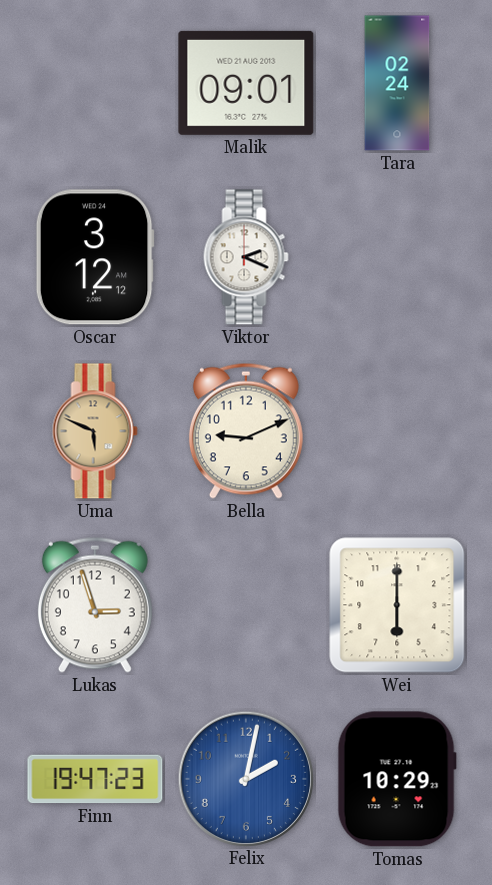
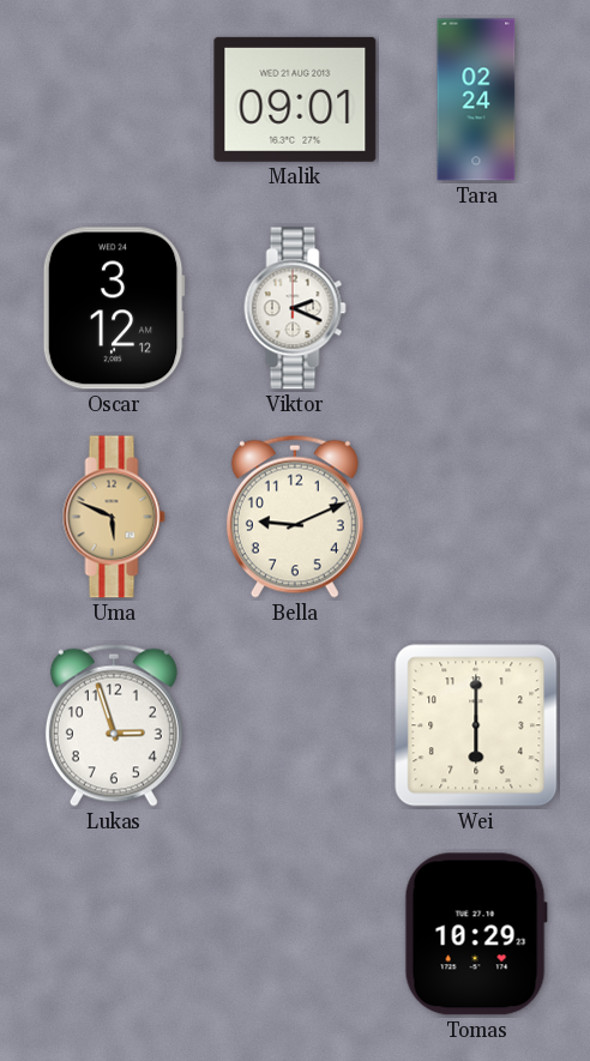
Finn: 19:47 -> none (95, 779)
Felix: 2:02 -> none (245, 778)
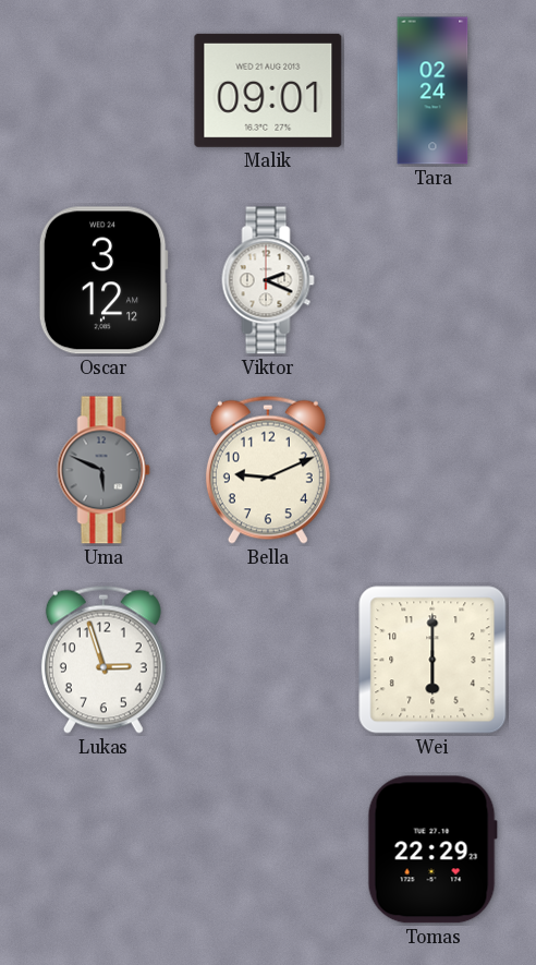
Uma dial: champagne -> grey (103, 470)
Tomas: 10:29 -> 22:29 (433, 849)
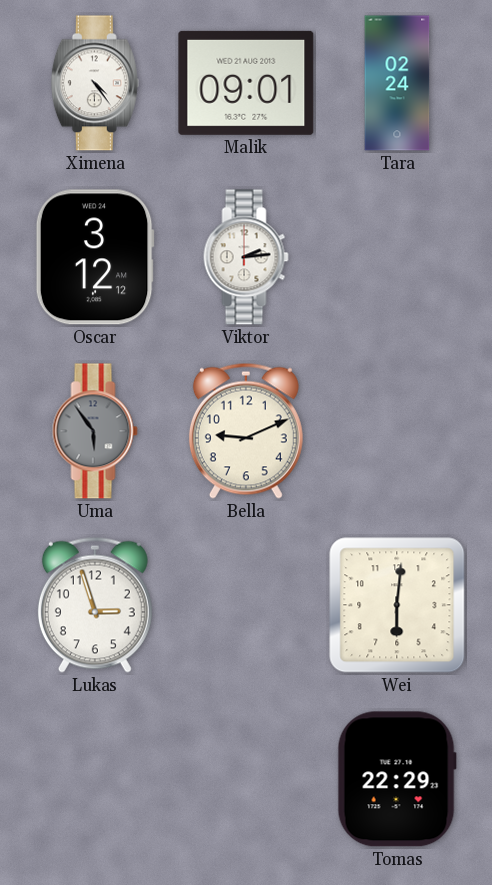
Ximena: none -> 4:24 (95, 83)
Viktor: 2:19 -> 2:14 (246, 257)
Uma: 5:49 -> 5:54 (95, 431)
Wei: 6:00 -> 6:01 (397, 605)
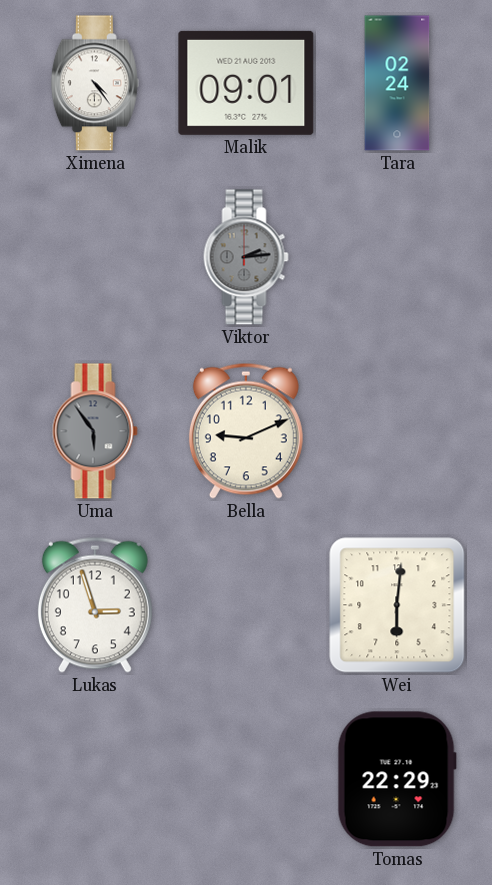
Oscar: 3:12 -> none (95, 257)
Viktor dial: white -> grey (246, 257)
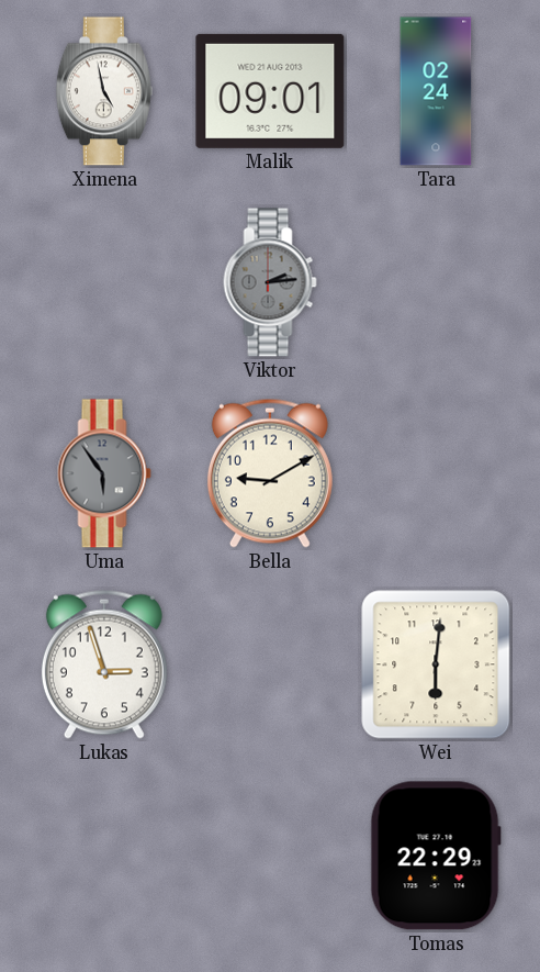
Ximena: 4:24 -> 4:58 (104, 91)
Bella: 9:11 -> 9:10 (270, 473)
